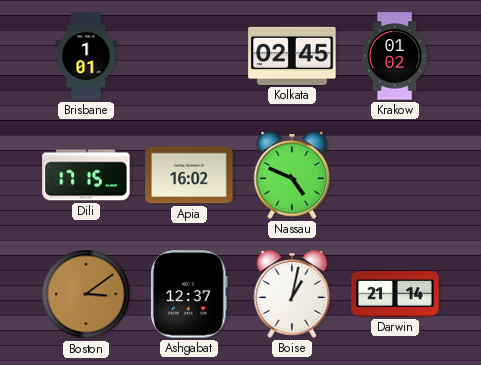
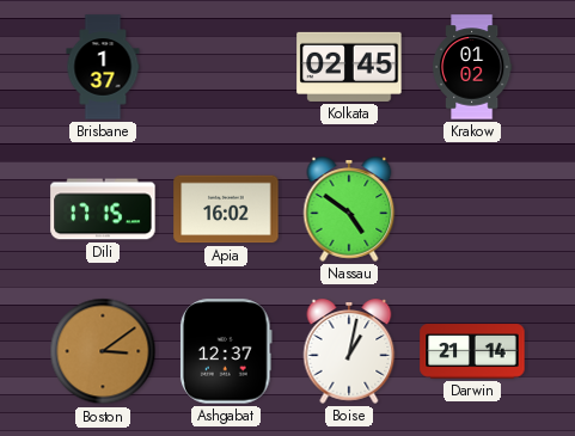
Brisbane: 1:01 -> 1:37 (103, 67)
Nassau: 4:49 -> 4:51 (349, 209)
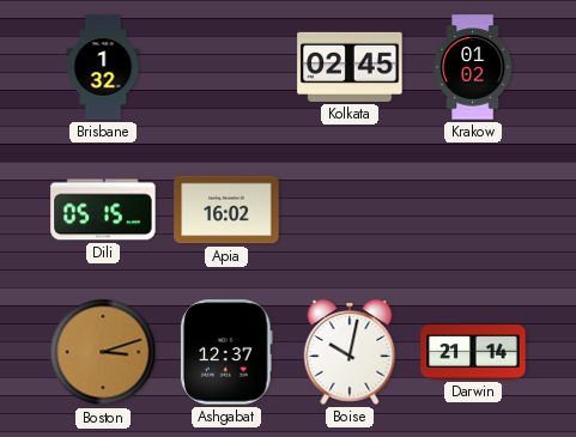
Brisbane: 1:37 -> 1:32 (103, 67)
Dili: 17:15 -> 05:15 (103, 210)
Nassau: 4:51 -> none (349, 209)
Boston: 3:09 -> 3:12 (103, 352)
Boise: 1:02 -> 10:02 (350, 352)
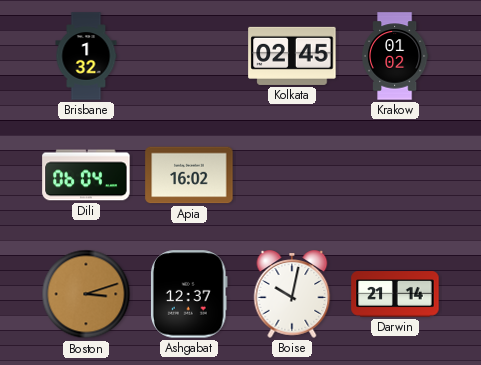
Dili: 05:15 -> 06:04 (86, 175)
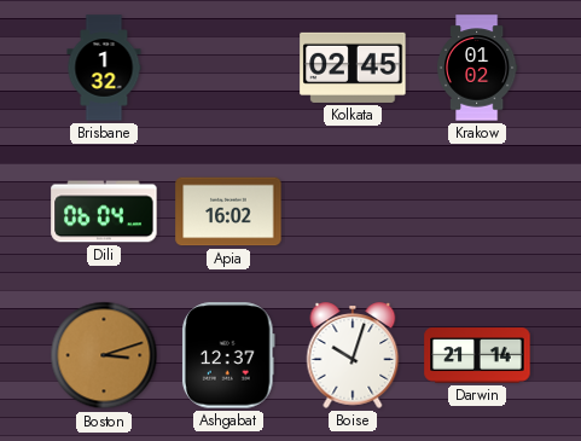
Boise: 10:02 -> 10:03 (353, 355)
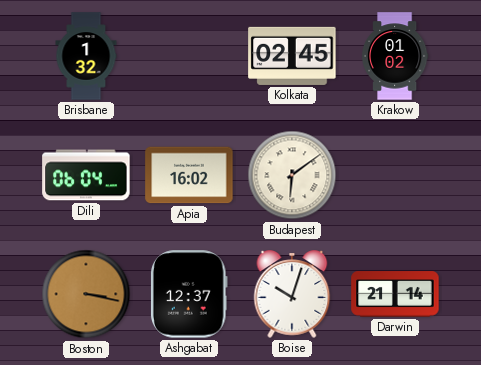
Budapest: none -> 6:09 (292, 175)
Boston: 3:12 -> 3:17 (86, 294)
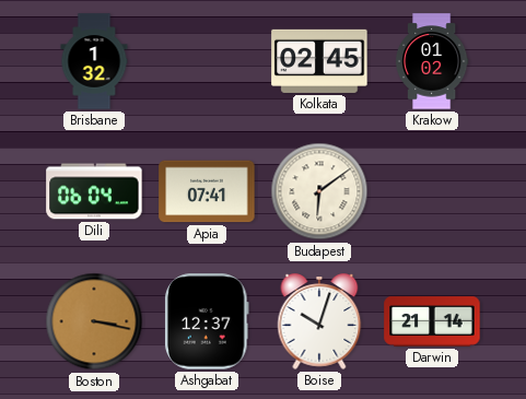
Apia: 16:02 -> 07:41 (207, 191)
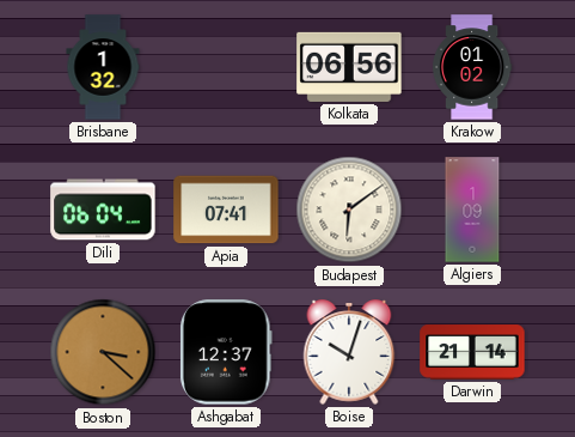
Kolkata: 02:45 -> 06:56 (349, 67)
Algiers: none -> 1:09 (472, 210)
Boston: 3:17 -> 3:22 (103, 352)
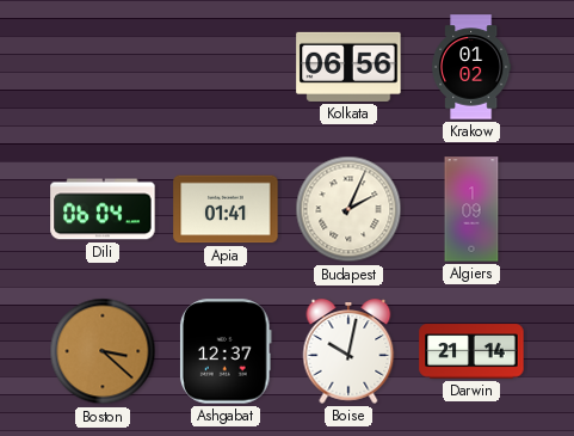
Brisbane: 1:32 -> none (103, 67)
Apia: 07:41 -> 01:41 (226, 209)
Budapest: 6:09 -> 2:04 (348, 209)
Boise: 10:03 -> 10:02 (348, 351)
